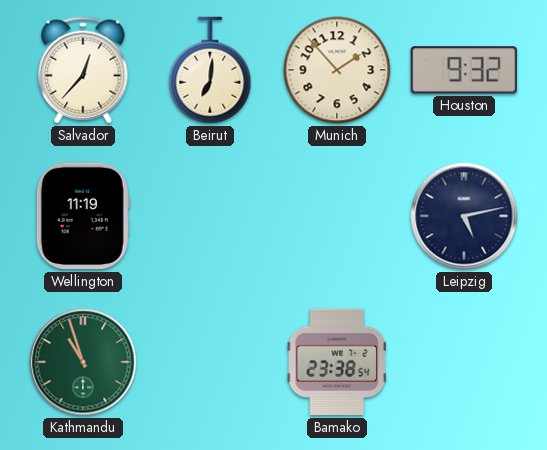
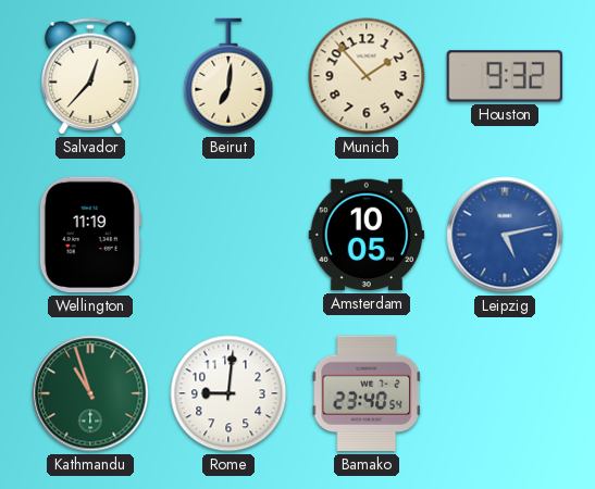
Amsterdam: none -> 10:05 (367, 235)
Leipzig dial: navy -> blue (505, 235)
Rome: none -> 9:01 (228, 393)
Bamako: 23:38 -> 23:40 (365, 393)
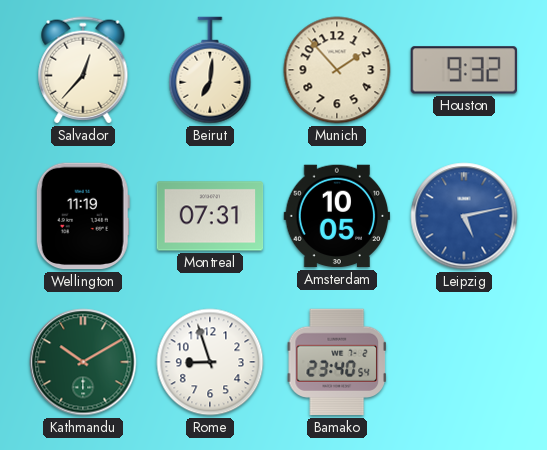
Montreal: none -> 07:31 (210, 216)
Kathmandu: 10:57 -> 10:10 (83, 362)
Rome: 9:01 -> 8:57 (210, 362)
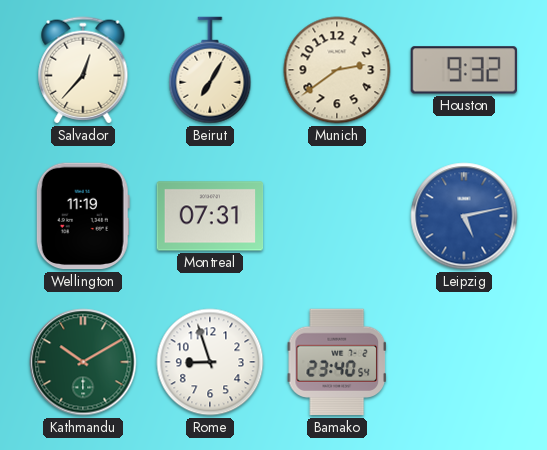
Beirut: 7:01 -> 7:05 (210, 70)
Munich: 1:53 -> 2:39 (337, 70)
Amsterdam: 10:05 -> none (337, 216)
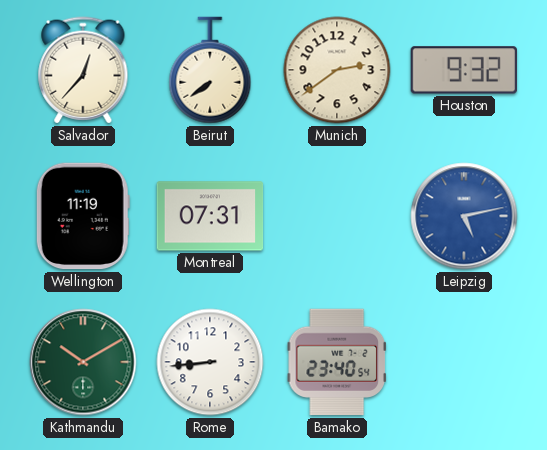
Beirut: 7:05 -> 7:39 (210, 70)
Rome: 8:57 -> 8:44 (210, 362)
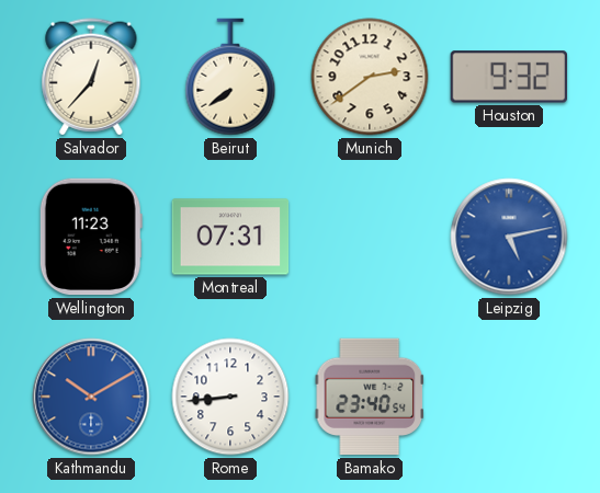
Wellington: 11:19 -> 11:23 (91, 237)
Kathmandu dial: green -> blue (91, 397)
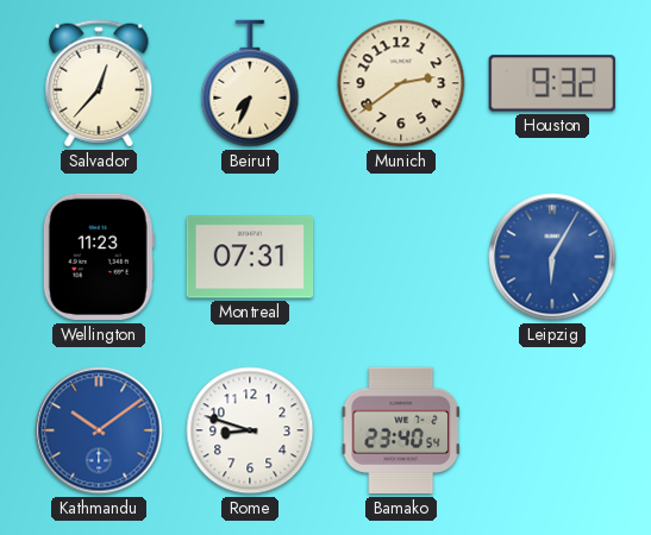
Beirut: 7:39 -> 7:34 (250, 83)
Leipzig: 5:13 -> 6:05 (552, 257)
Kathmandu: 10:10 -> 10:09 (99, 430)
Rome: 8:44 -> 8:48 (250, 430)
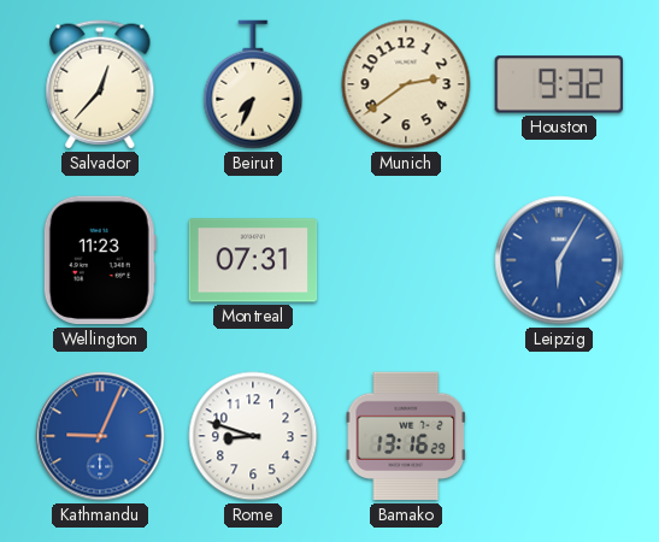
Kathmandu: 10:09 -> 9:04 (100, 436)
Bamako: 23:40 -> 13:16 (405, 436)
